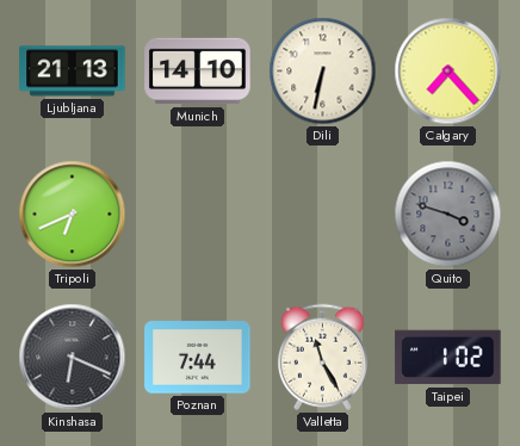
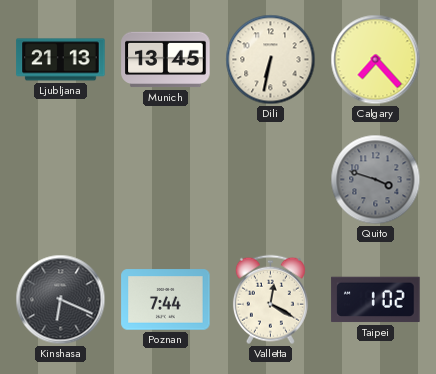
Munich: 14:10 -> 13:45 (166, 60)
Tripoli: 6:41 -> none (73, 215)
Valletta: 11:25 -> 12:20 (270, 300)
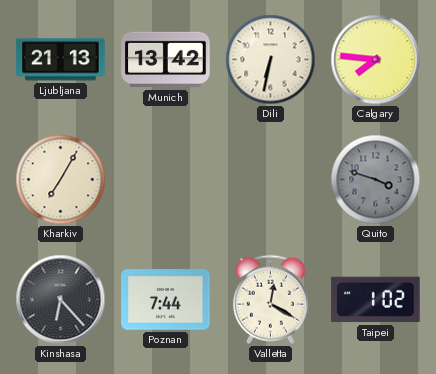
Munich: 13:45 -> 13:42 (166, 60)
Calgary: 7:23 -> 7:46 (376, 60)
Kharkiv: none -> 7:05 (61, 180)
Kinshasa: 6:19 -> 6:23 (61, 300)
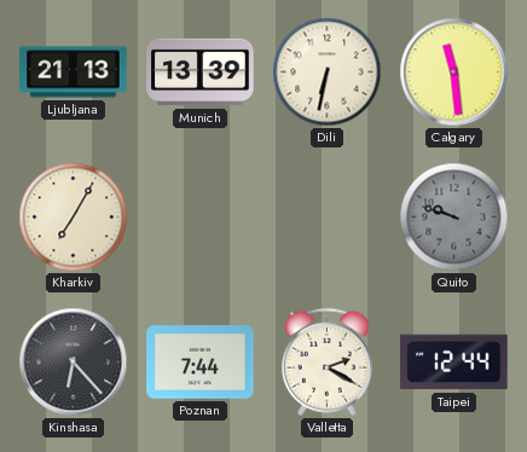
Munich: 13:42 -> 13:39 (201, 73)
Calgary: 7:46 -> 11:29 (454, 73)
Quito: 3:48 -> 9:48 (454, 218)
Valletta: 12:20 -> 2:20 (326, 363)
Taipei: 1:02 -> 12:44 (454, 363)
